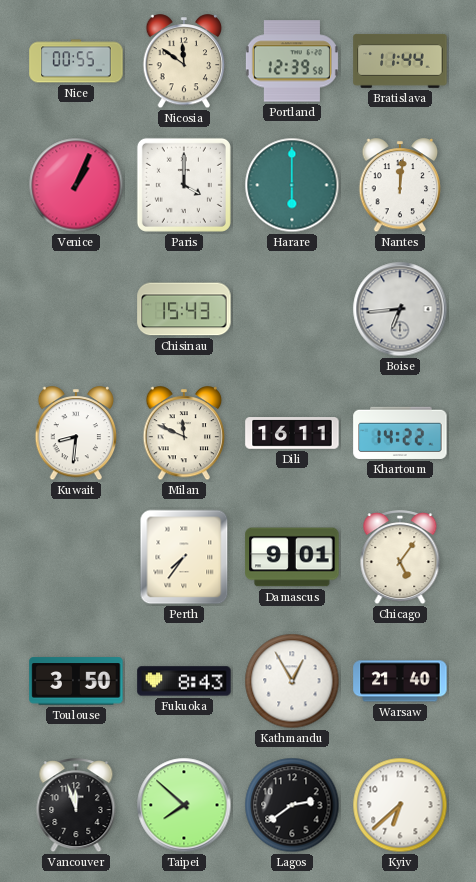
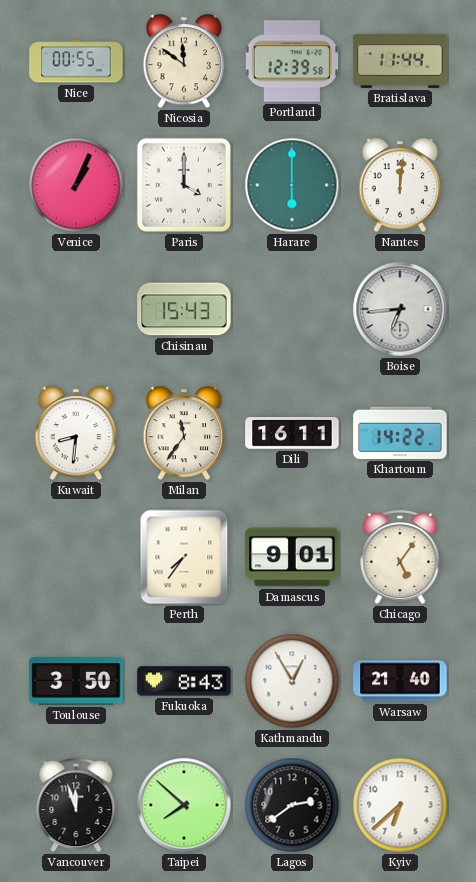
Milan: 11:49 -> 11:36 (184, 434)
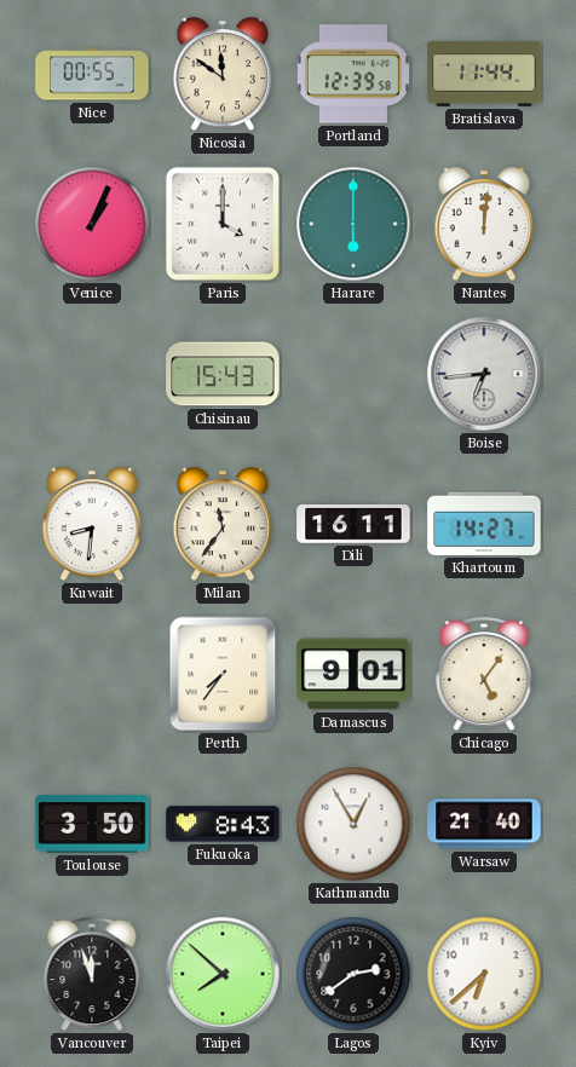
Khartoum: 14:22 -> 14:27 (484, 524)
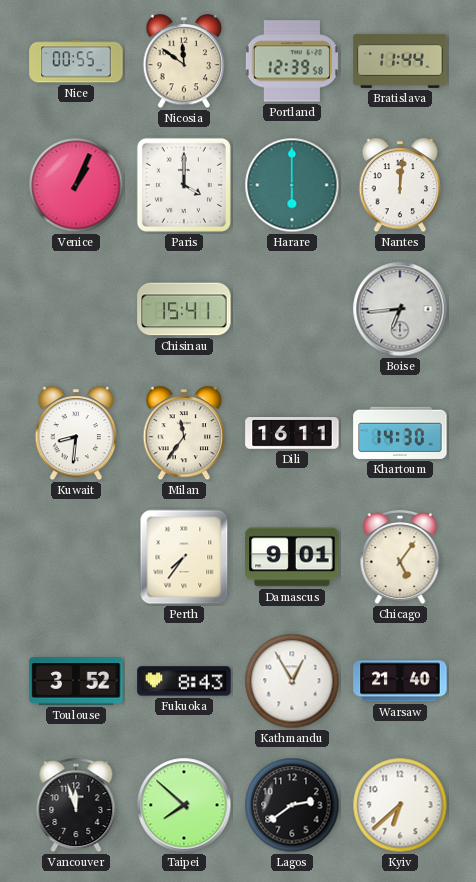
Chisinau: 15:43 -> 15:41 (184, 309)
Khartoum: 14:27 -> 14:30 (400, 433)
Toulouse: 3:50 -> 3:52 (76, 681)
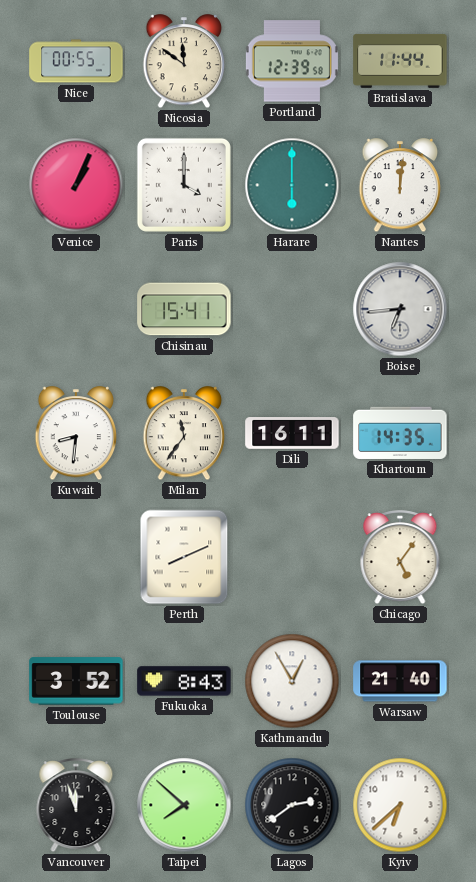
Khartoum: 14:30 -> 14:35 (400, 433)
Perth: 7:36 -> 8:11 (184, 557)
Damascus: 9:01 -> none (292, 557)
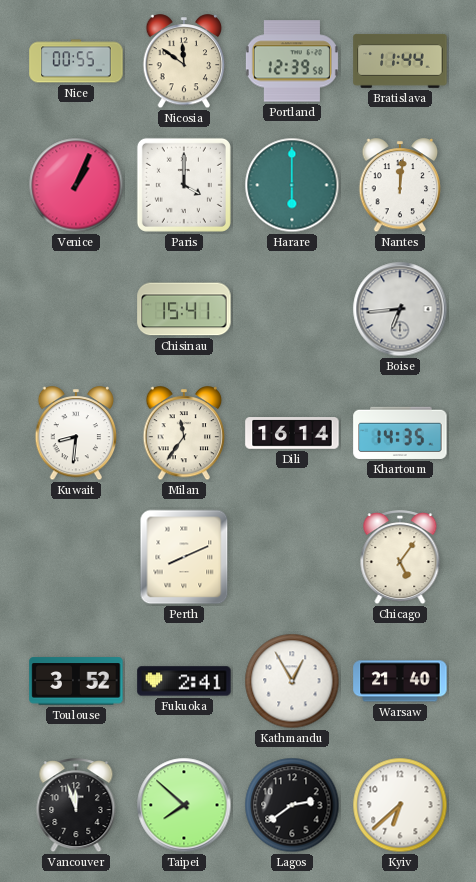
Dili: 16:11 -> 16:14 (292, 433)
Fukuoka: 8:43 -> 2:41 (184, 681)
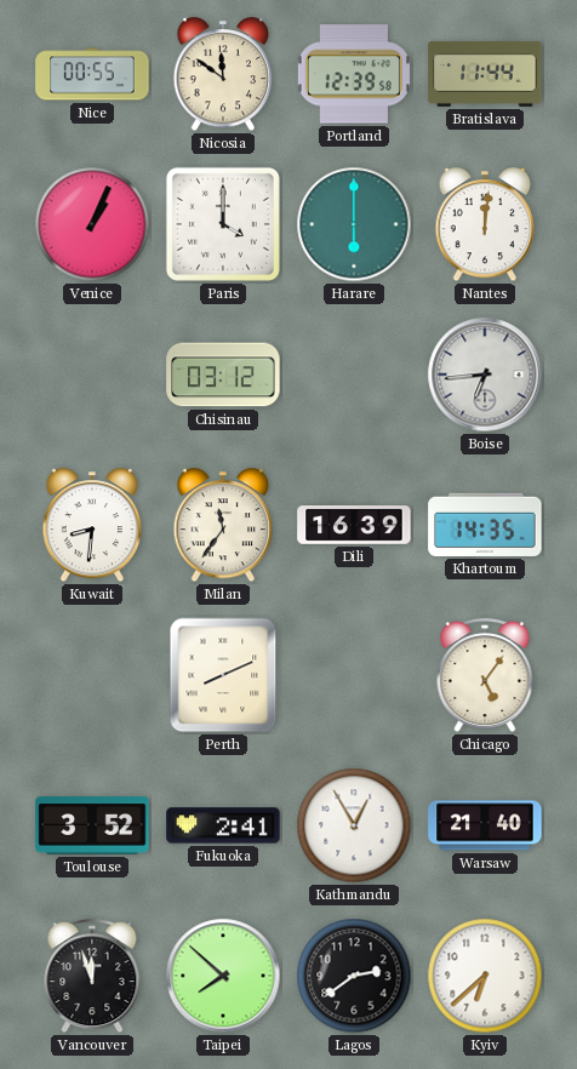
Chisinau: 15:41 -> 03:12 (223, 375)
Dili: 16:14 -> 16:39 (354, 525)
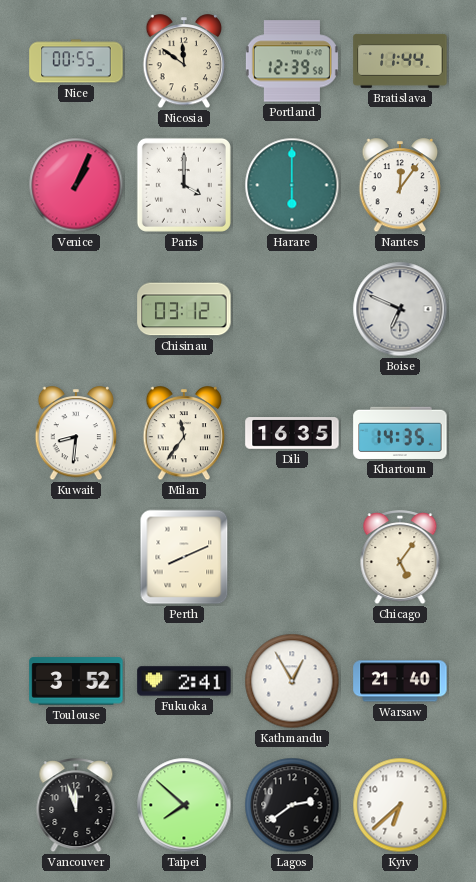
Nantes: 12:01 -> 12:06 (400, 186)
Boise: 6:44 -> 6:49 (400, 309)
Dili: 16:39 -> 16:35 (292, 433)
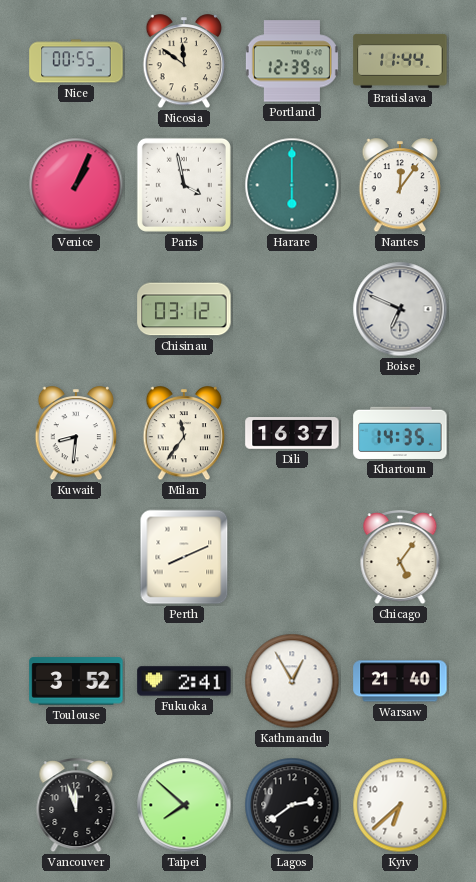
Paris: 4:00 -> 3:58 (184, 185)
Dili: 16:35 -> 16:37 (292, 433)
